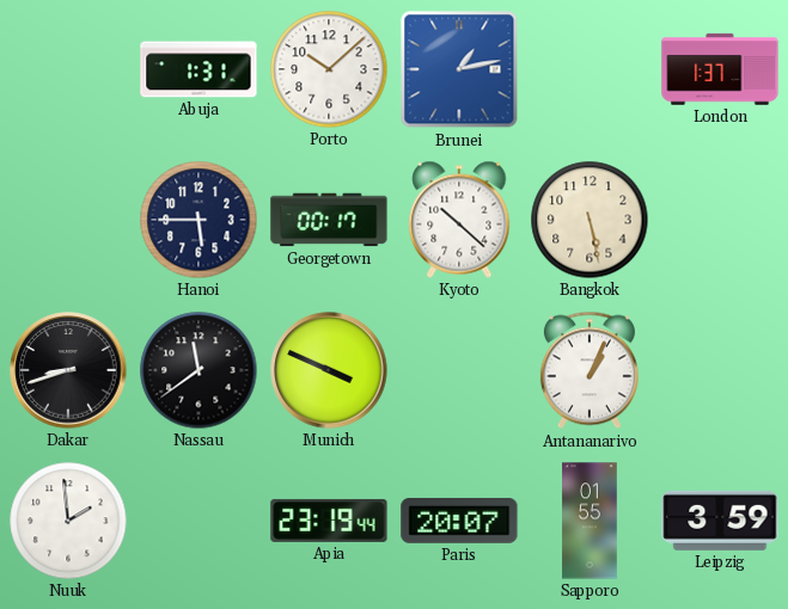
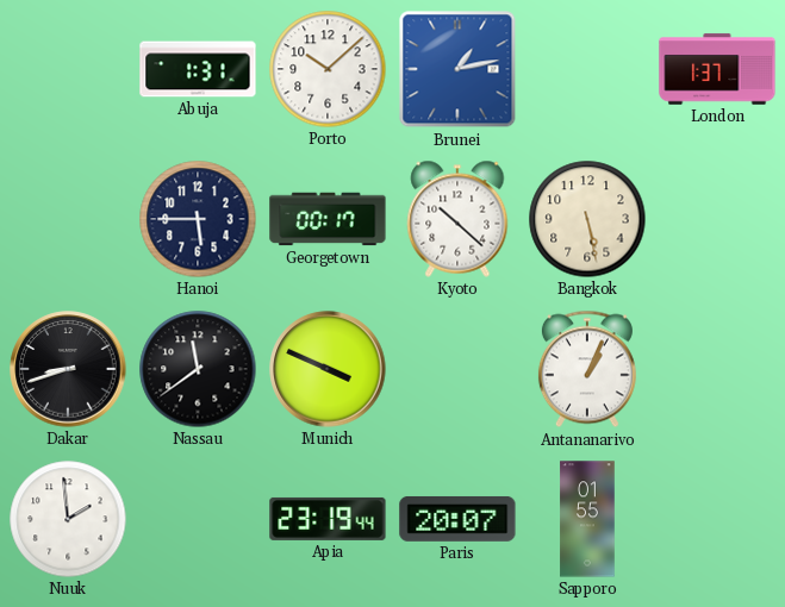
Leipzig: 3:59 -> none (720, 521)
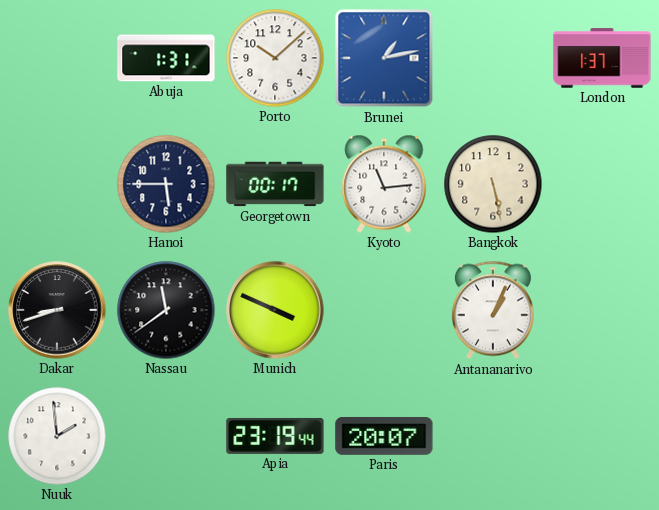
Kyoto: 10:22 -> 11:14 (384, 184)
Sapporo: 01:55 -> none (587, 519)
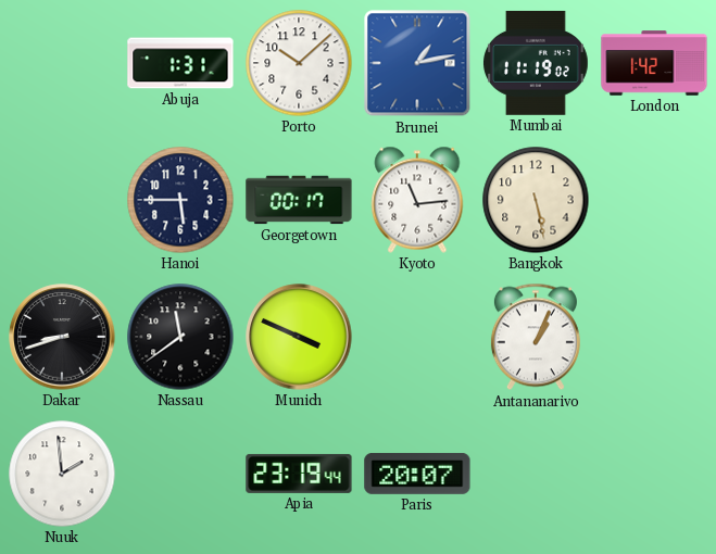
Mumbai: none -> 11:19 (536, 63)
London: 1:37 -> 1:42 (654, 63)
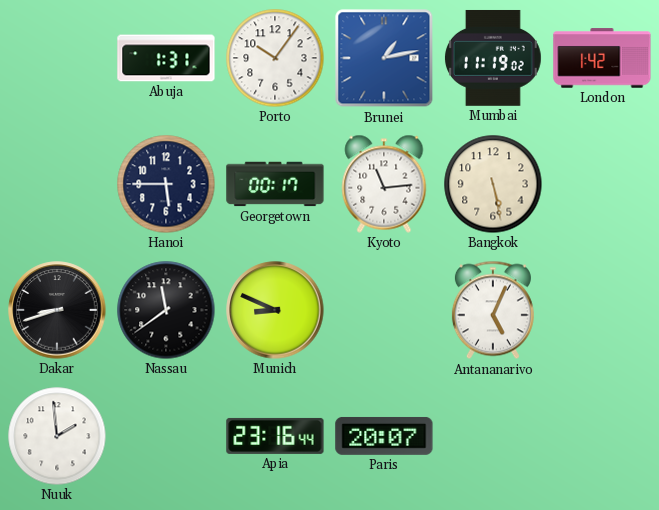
Porto: 10:08 -> 10:06 (275, 58)
Munich: 3:49 -> 8:49 (275, 310)
Antananarivo: 1:04 -> 5:04 (493, 310)
Apia: 23:19 -> 23:16 (275, 436)
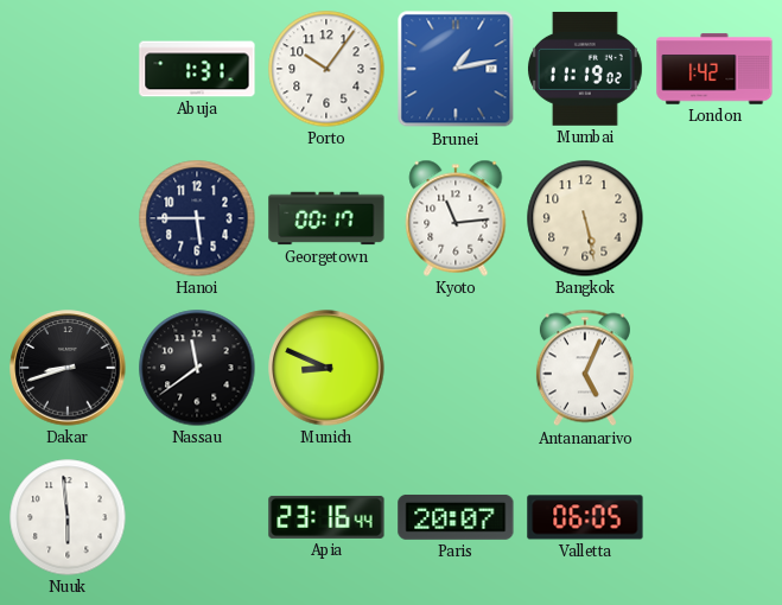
Nuuk: 1:59 -> 5:59 (68, 517)
Valletta: none -> 06:05 (585, 517)
